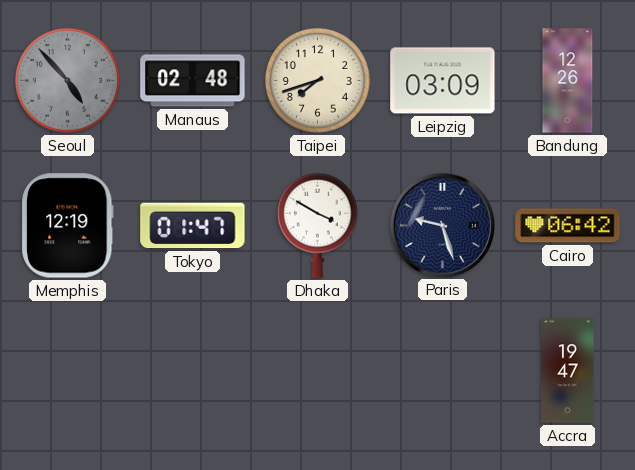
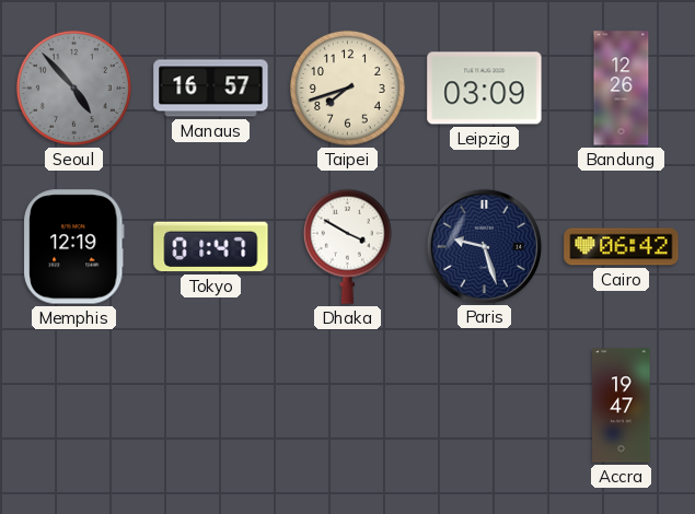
Manaus: 02:48 -> 16:57 (211, 89)
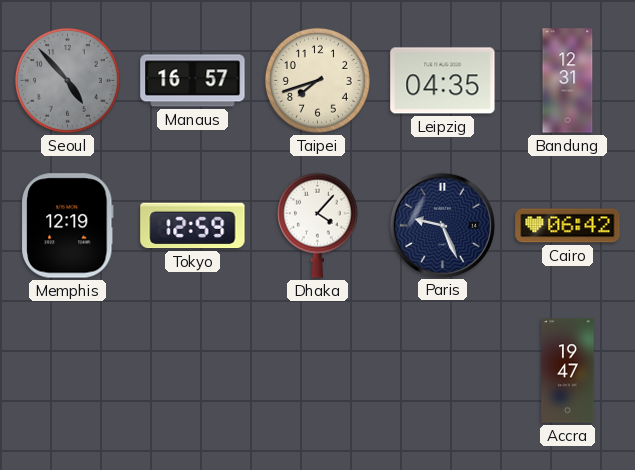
Leipzig: 03:09 -> 04:35 (443, 81)
Bandung: 12:26 -> 12:31 (568, 81)
Tokyo: 01:47 -> 12:59 (193, 226)
Dhaka: 3:50 -> 4:07 (317, 225)
Paris: 9:27 -> 9:26 (442, 225)
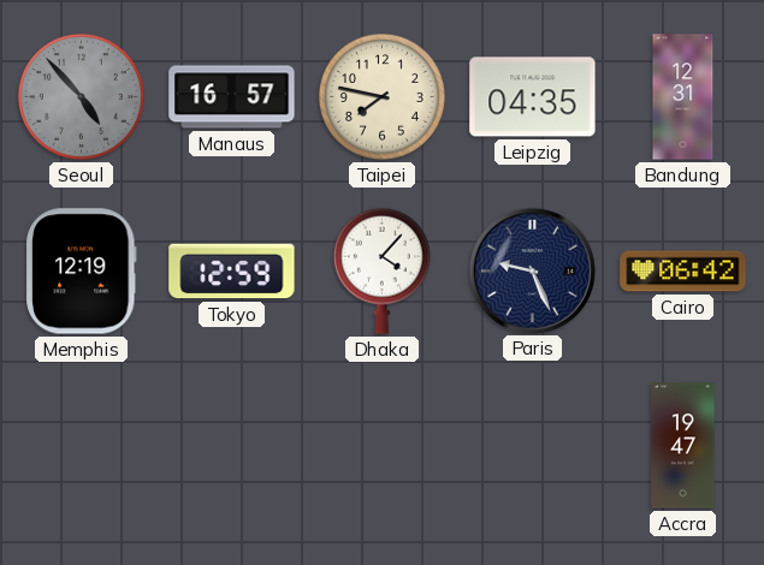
Taipei: 7:42 -> 7:47 (381, 96)
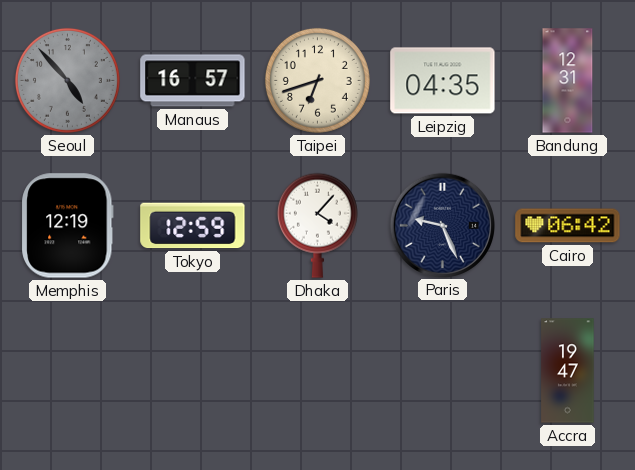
Taipei: 7:47 -> 6:42 (317, 80)
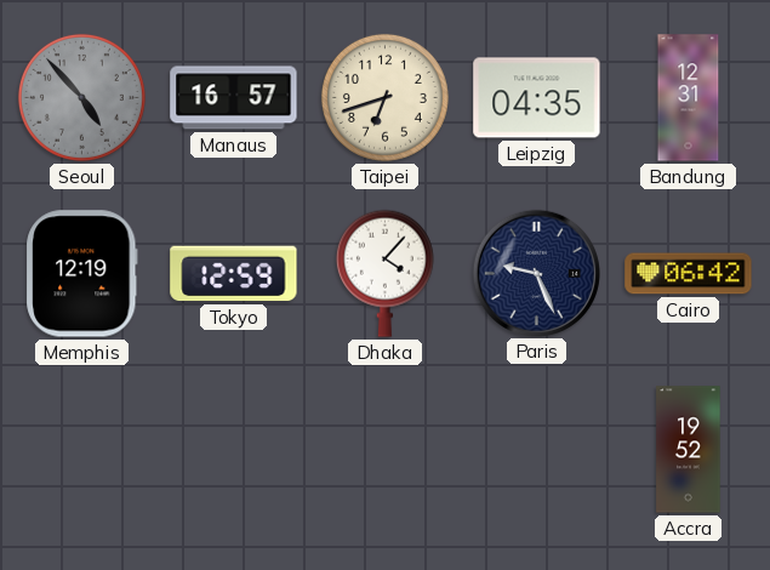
Accra: 19:47 -> 19:52 (689, 450)
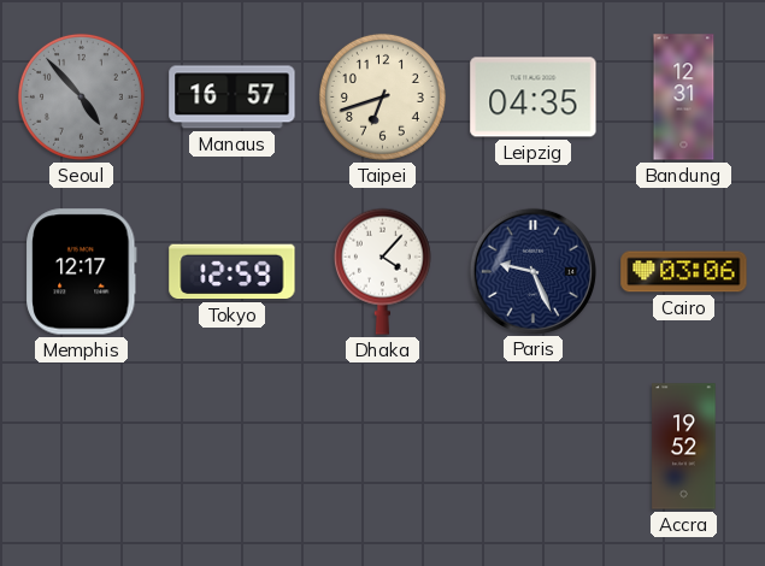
Memphis: 12:19 -> 12:17 (82, 272)
Cairo: 06:42 -> 03:06 (684, 272)
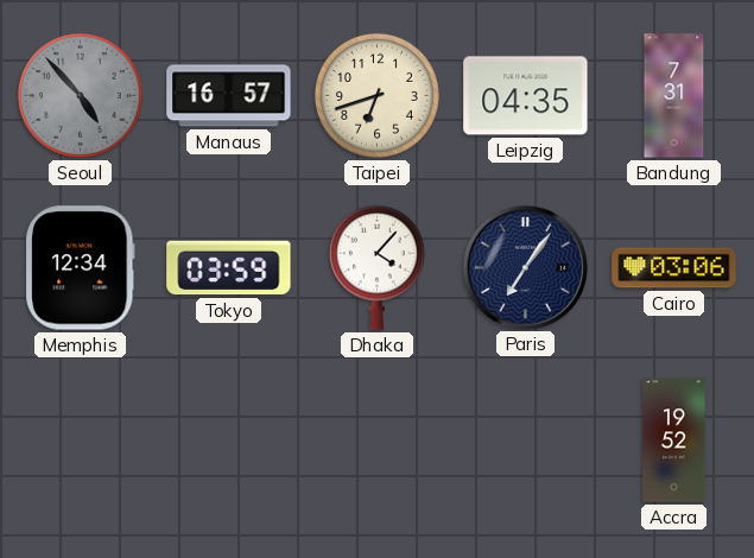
Bandung: 12:31 -> 7:31 (674, 96)
Memphis: 12:17 -> 12:34 (81, 268)
Tokyo: 12:59 -> 03:59 (229, 268)
Paris: 9:26 -> 7:06 (525, 267)
